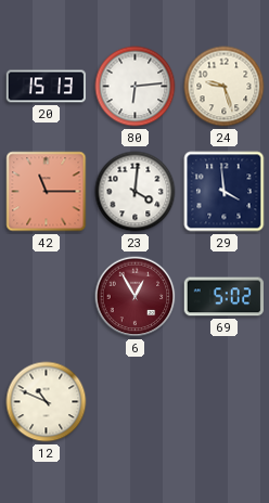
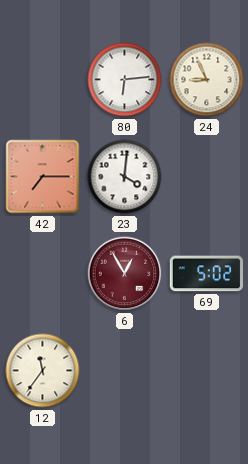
20: 15:13 -> none (47, 87)
24: 9:27 -> 8:56 (207, 80)
42: 11:15 -> 7:15 (43, 177)
29: 3:59 -> none (225, 192)
12: 10:49 -> 11:36 (43, 371)
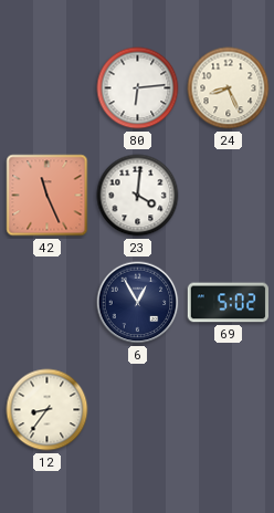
24: 8:56 -> 8:26 (229, 88)
42: 7:15 -> 11:26 (48, 196)
6 dial: burgundy -> navy (138, 303)
12: 11:36 -> 8:36 (48, 410)
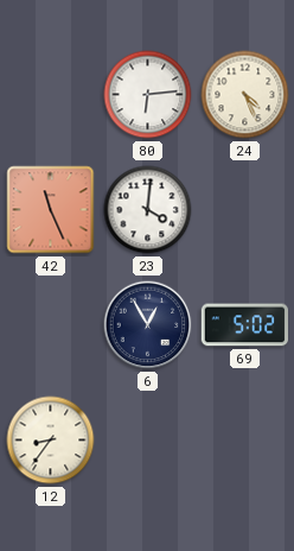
24: 8:26 -> 4:26 (245, 95)
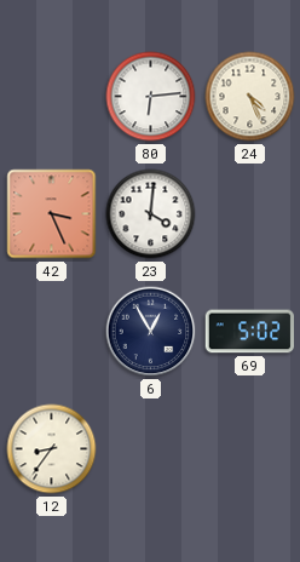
42: 11:26 -> 3:26 (52, 214)
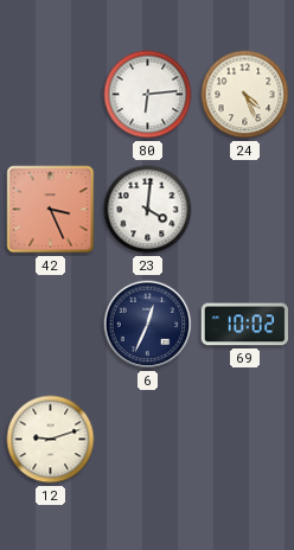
6: 12:55 -> 12:34 (148, 325)
69: 5:02 -> 10:02 (244, 325)
12: 8:36 -> 9:12 (51, 440)
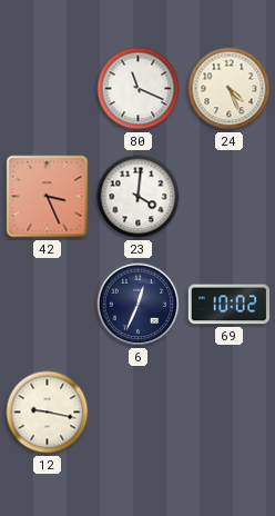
80: 6:14 -> 11:19 (139, 89)
12: 9:12 -> 9:17 (48, 413)
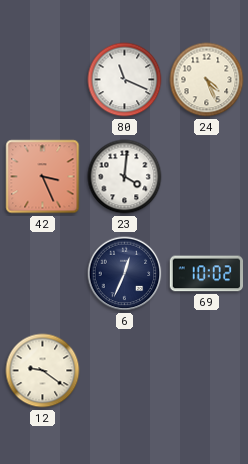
12: 9:17 -> 9:21 (43, 371)
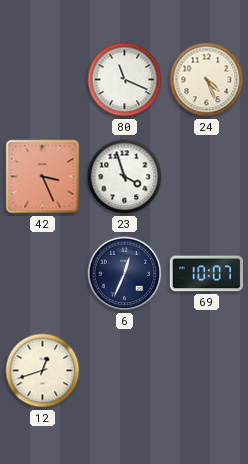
23: 4:01 -> 3:57 (125, 177)
69: 10:02 -> 10:07 (206, 274)
12: 9:21 -> 12:42 (43, 371)
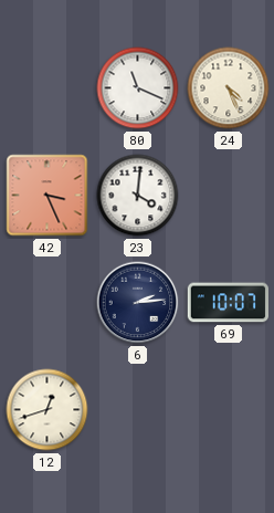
23: 3:57 -> 4:01 (138, 196)
6: 12:34 -> 2:14 (138, 303)
